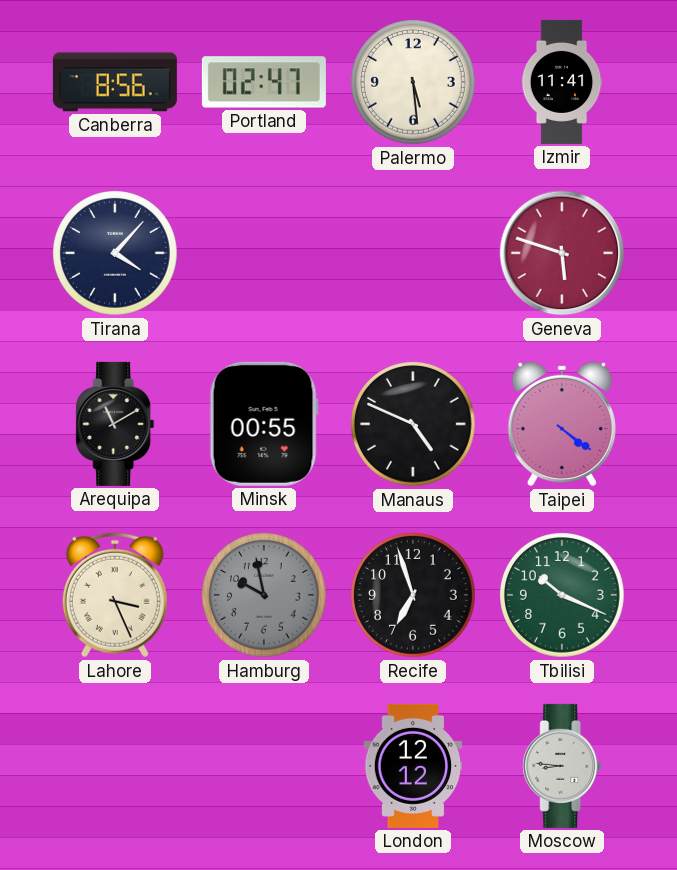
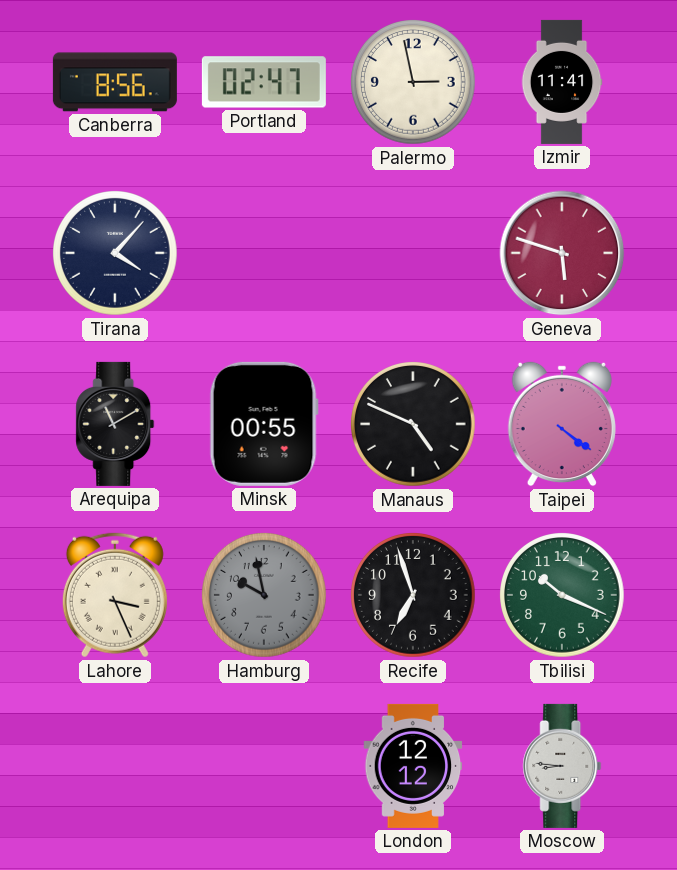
Palermo: 5:29 -> 2:58 (413, 83)
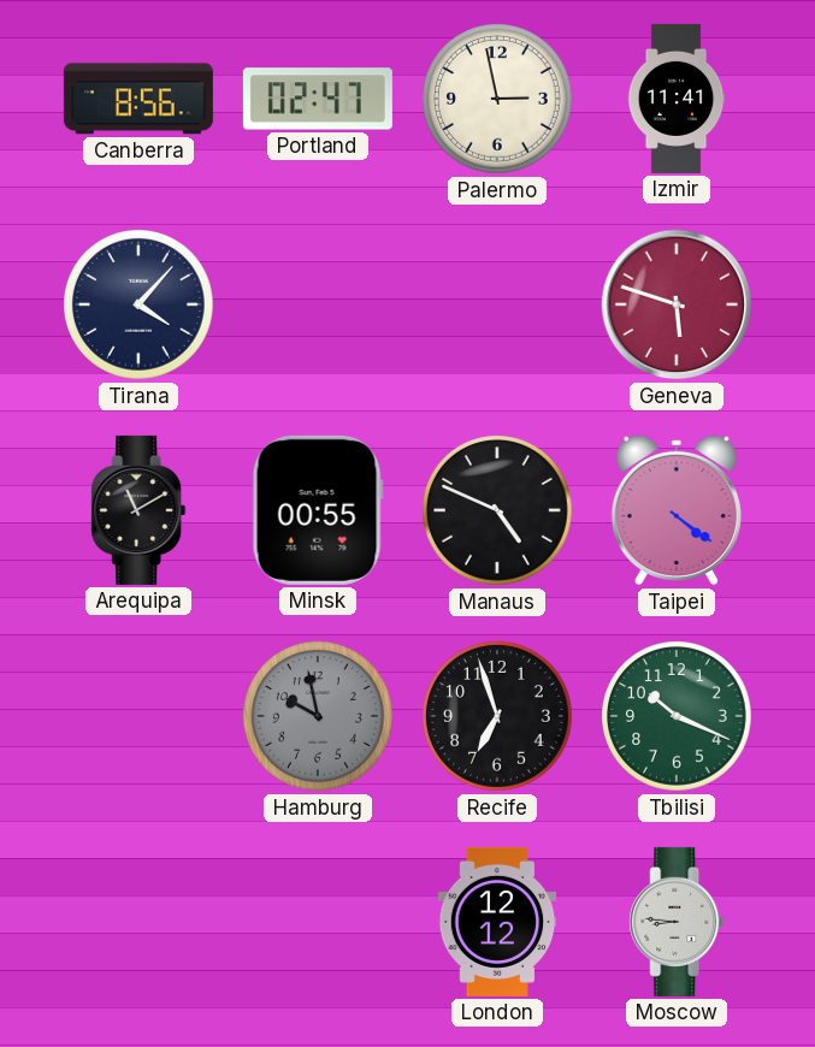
Lahore: 3:26 -> none (115, 595)
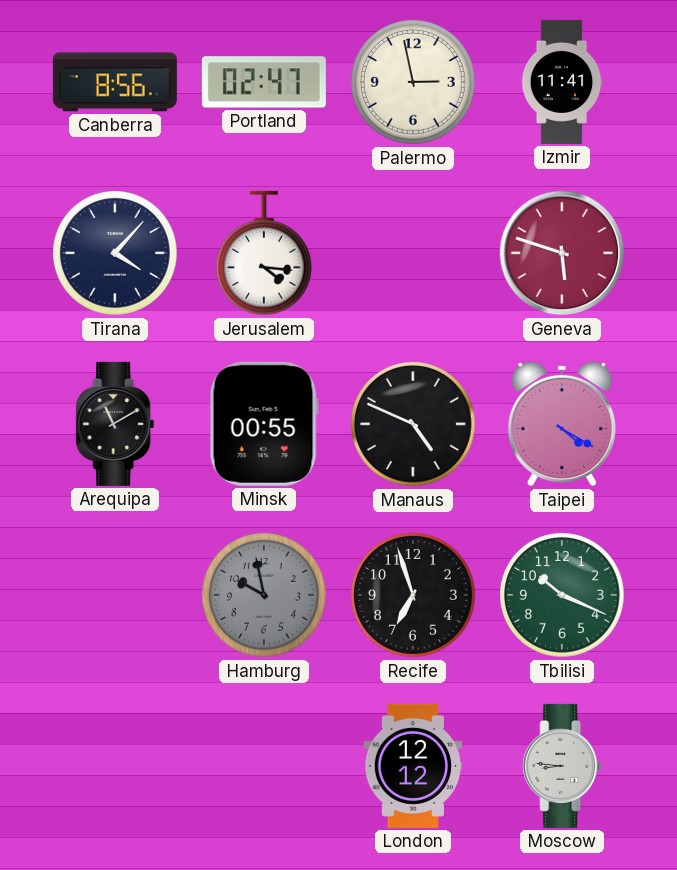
Jerusalem: none -> 4:16 (264, 253)
Taipei: 4:21 -> 4:20 (562, 424)
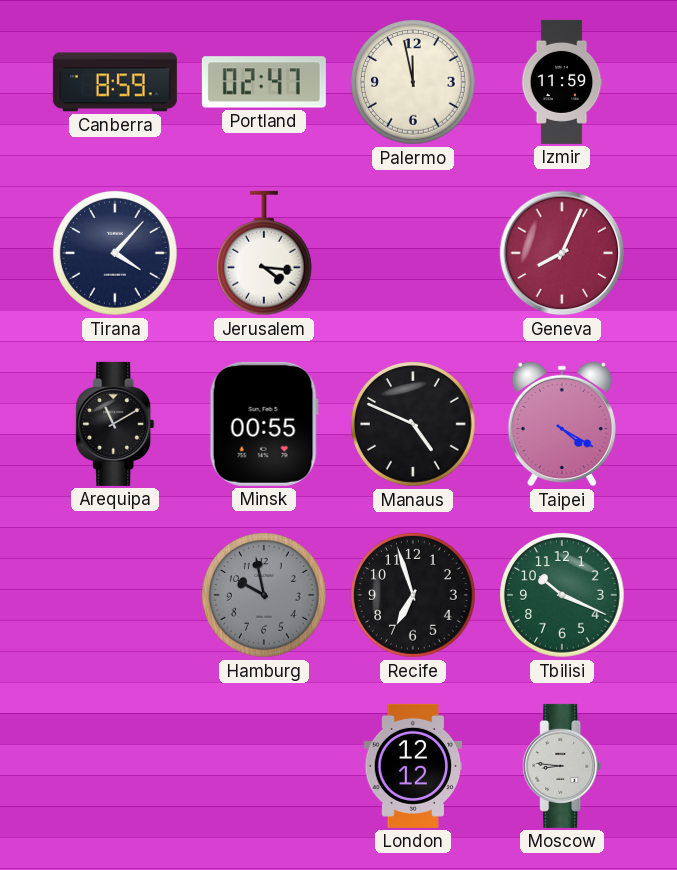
Canberra: 8:56 -> 8:59 (115, 82)
Palermo: 2:58 -> 11:58 (413, 83)
Izmir: 11:41 -> 11:59 (562, 82)
Geneva: 5:48 -> 8:04 (562, 253)
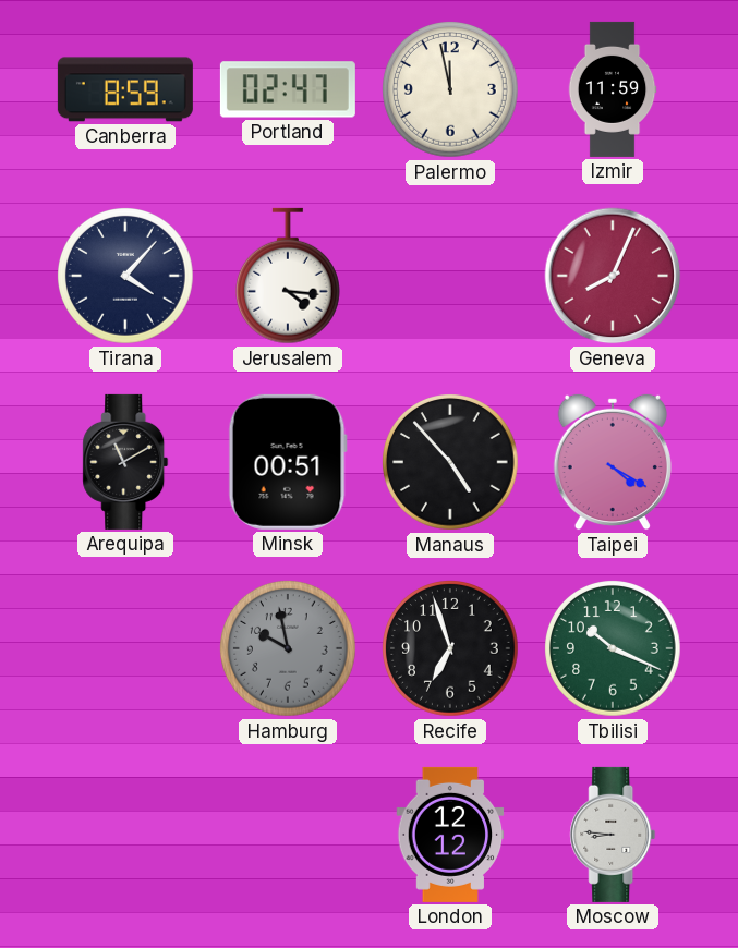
Minsk: 00:55 -> 00:51 (288, 462)
Manaus: 4:49 -> 4:53 (450, 463)
